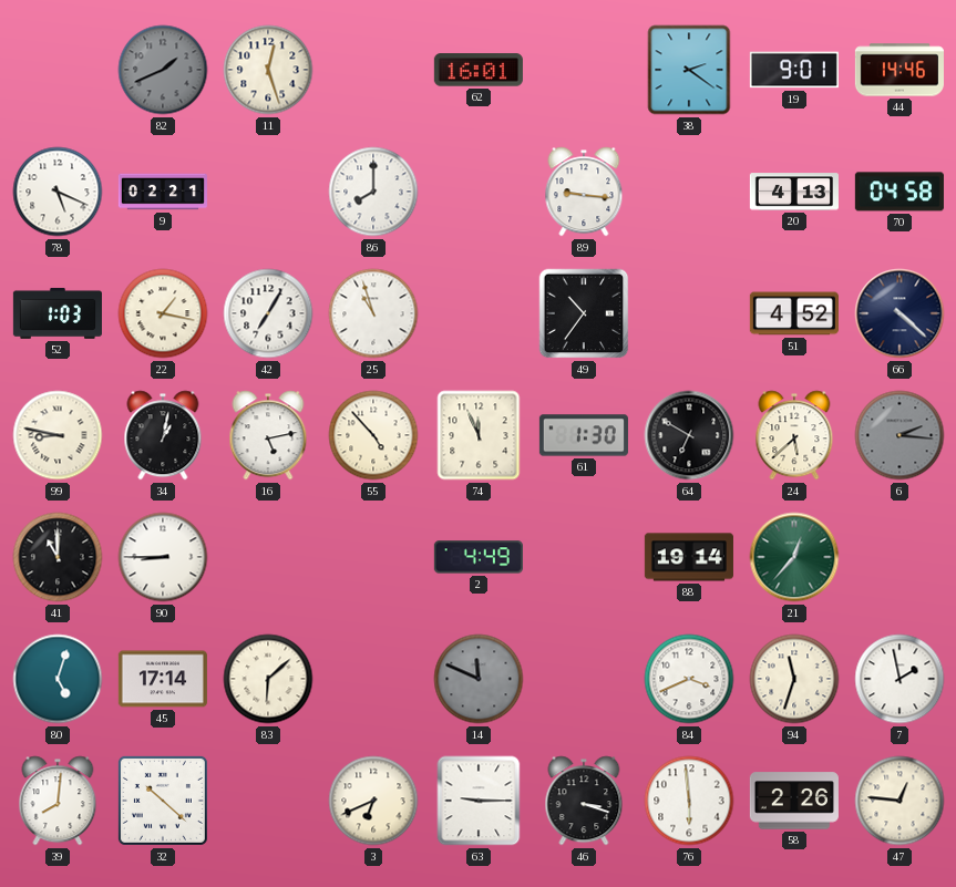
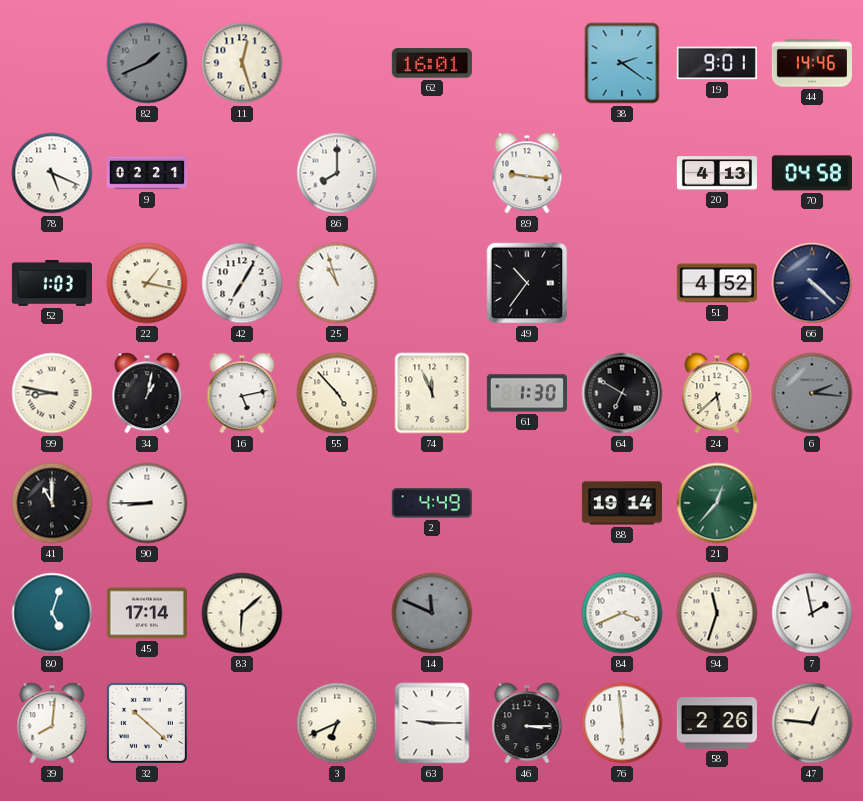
46: 3:18 -> 3:15 (527, 723)
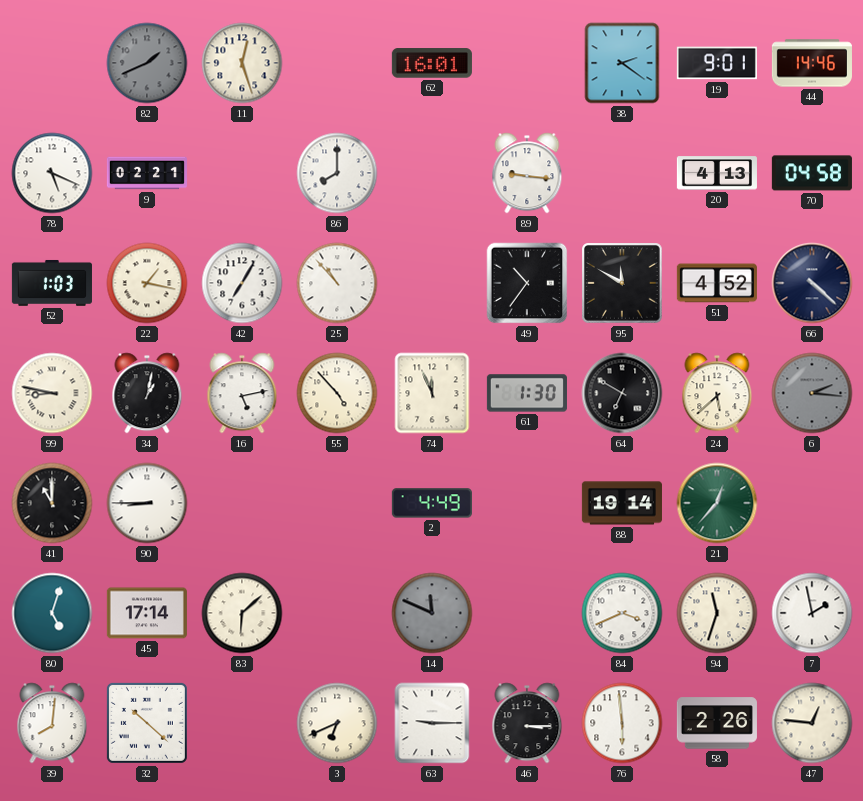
25: 10:57 -> 10:53 (337, 283)
95: none -> 11:50 (622, 283)
